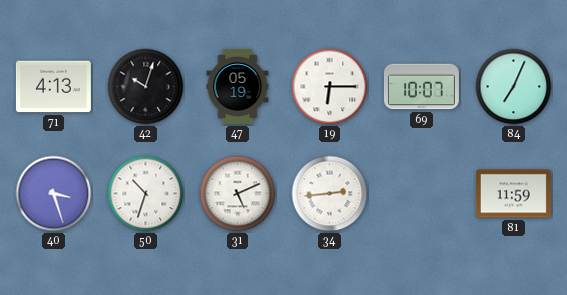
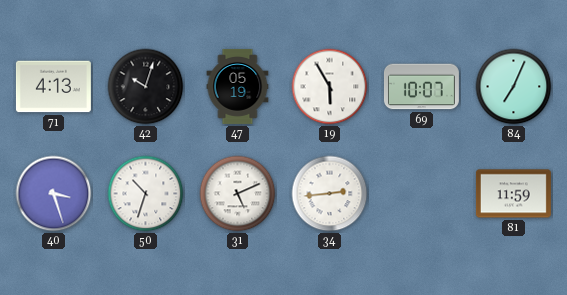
19: 6:15 -> 5:55 (330, 87)
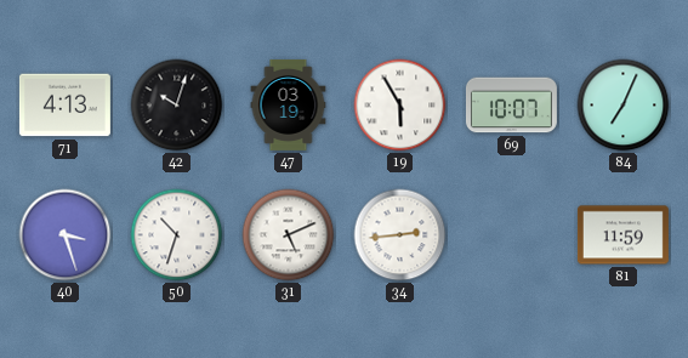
47: 05:19 -> 03:19 (289, 104)
